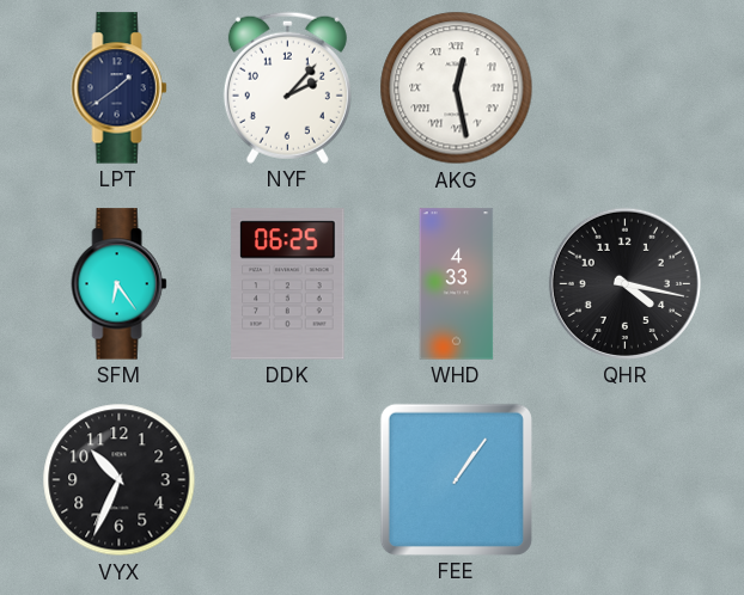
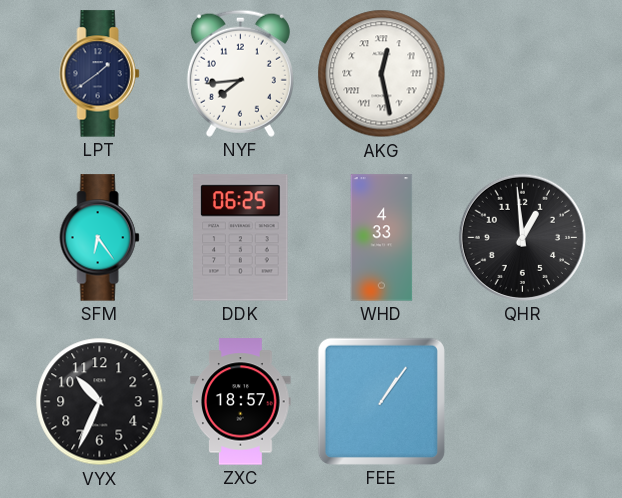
NYF: 2:07 -> 7:44 (240, 73)
QHR: 4:17 -> 12:59 (522, 237)
ZXC: none -> 18:57 (241, 402)
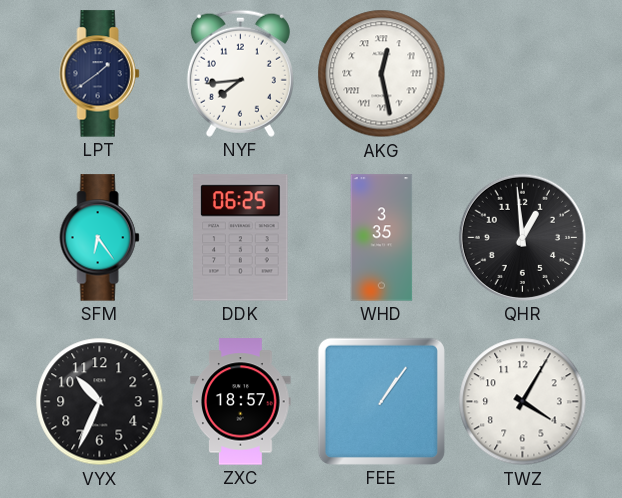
WHD: 4:33 -> 3:35 (382, 238)
TWZ: none -> 4:05 (523, 402)
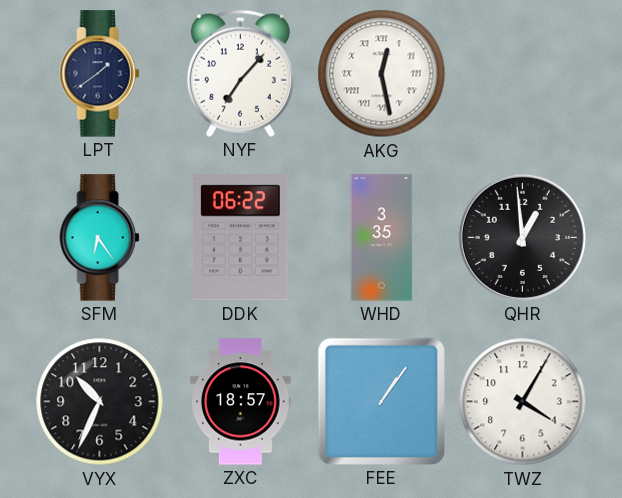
NYF: 7:44 -> 7:07 (240, 73)
DDK: 06:25 -> 06:22 (241, 238)
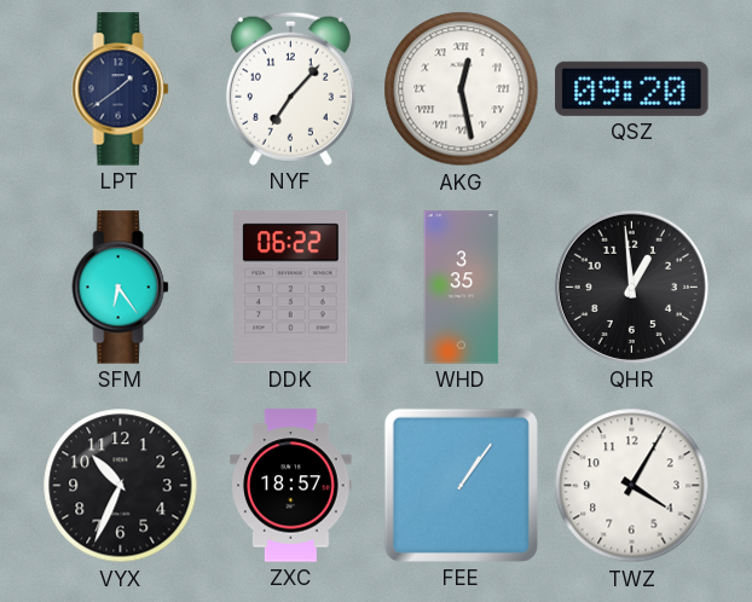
QSZ: none -> 09:20 (632, 88)
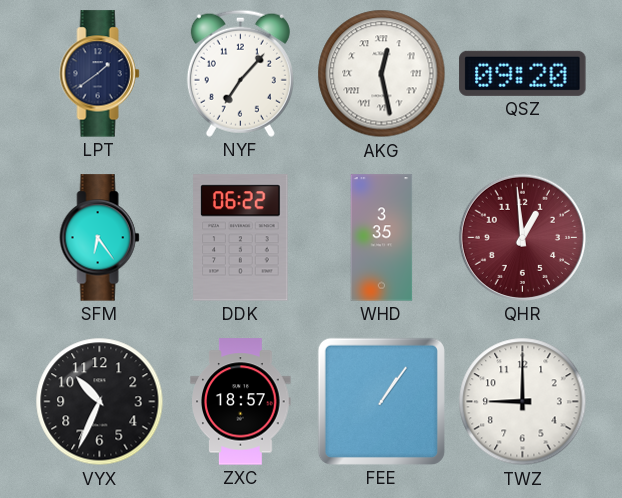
QHR dial: black -> burgundy (522, 237)
TWZ: 4:05 -> 9:00 (523, 402)
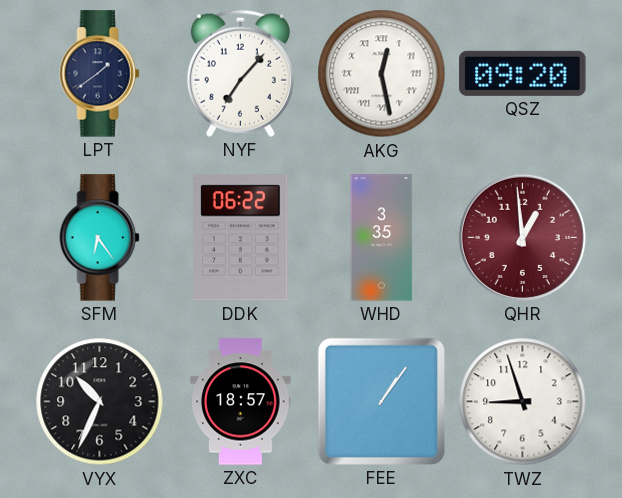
TWZ: 9:00 -> 8:57 (523, 402)
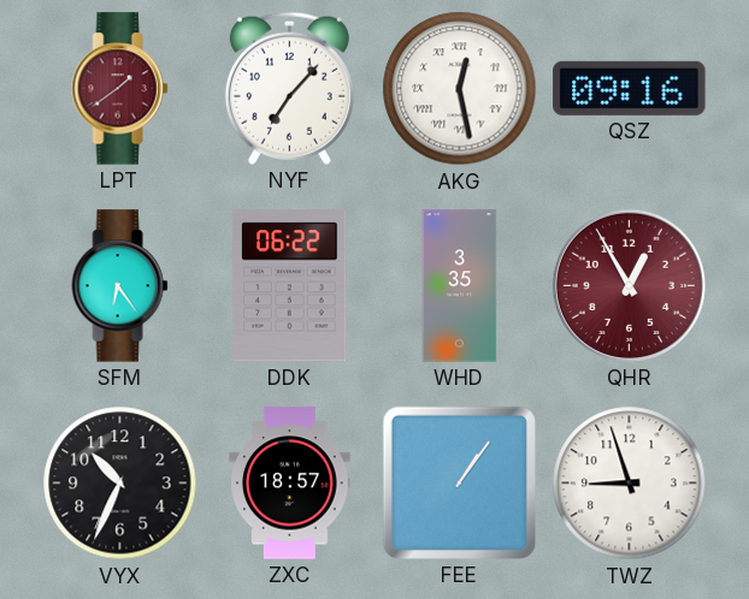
LPT dial: navy -> burgundy (120, 89)
QSZ: 09:20 -> 09:16 (630, 88)
QHR: 12:59 -> 12:55 (629, 285)
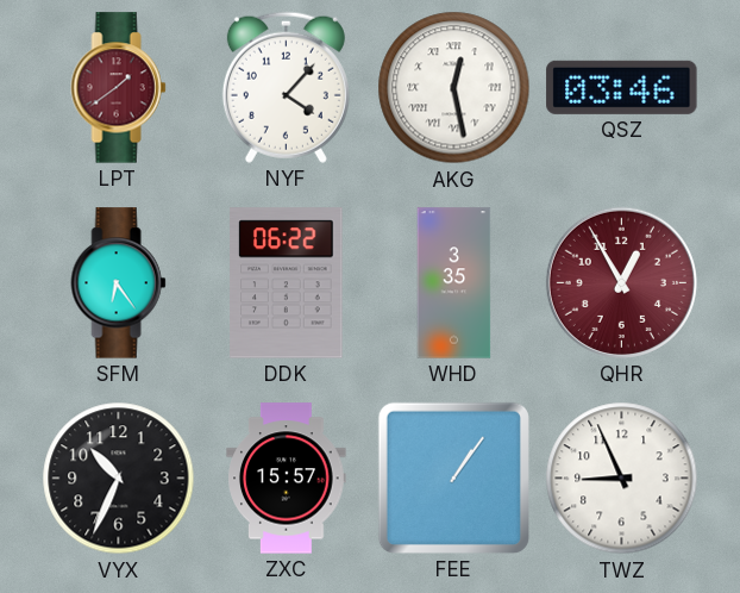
NYF: 7:07 -> 4:07 (286, 87)
QSZ: 09:16 -> 03:46 (622, 87)
ZXC: 18:57 -> 15:57 (287, 479)
TWZ: 8:57 -> 8:56 (622, 479)
